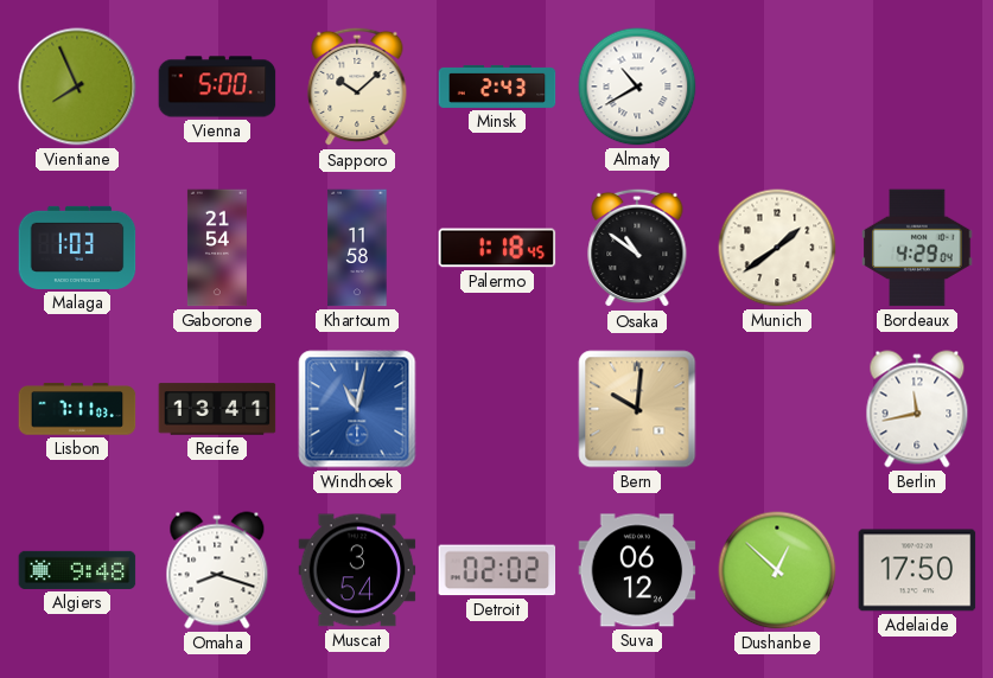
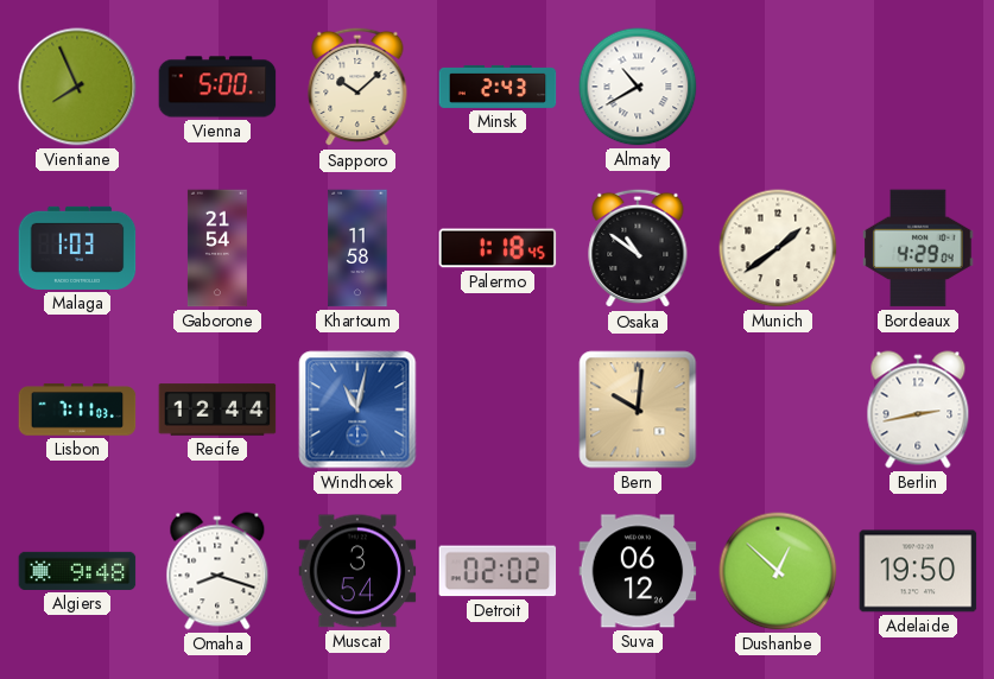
Recife: 13:41 -> 12:44 (217, 410)
Berlin: 11:43 -> 2:43 (918, 410)
Adelaide: 17:50 -> 19:50 (918, 571)
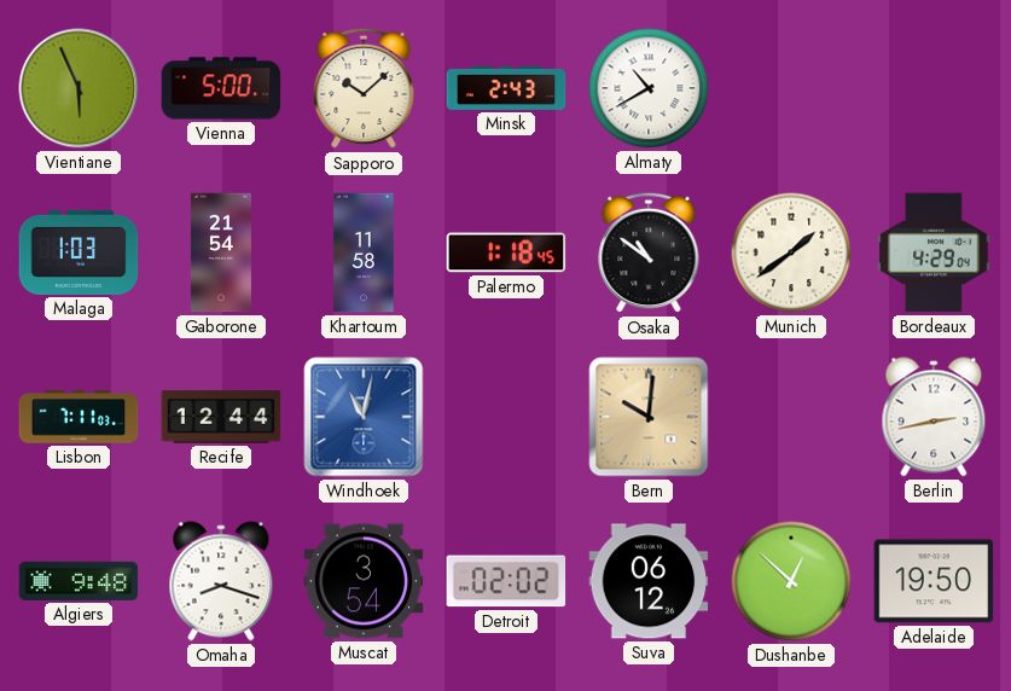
Vientiane: 7:56 -> 5:56 (79, 88)
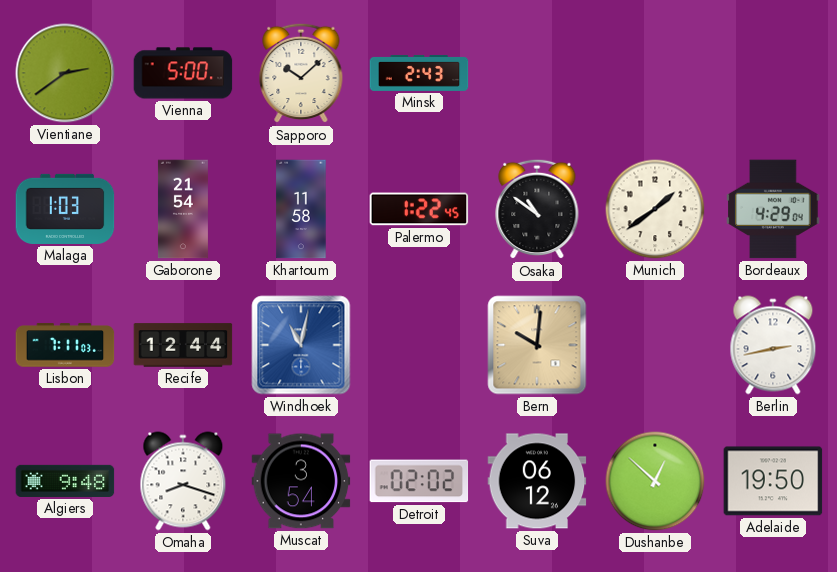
Vientiane: 5:56 -> 2:39 (65, 73)
Almaty: 10:40 -> none (649, 88)
Palermo: 1:18 -> 1:22 (419, 209)
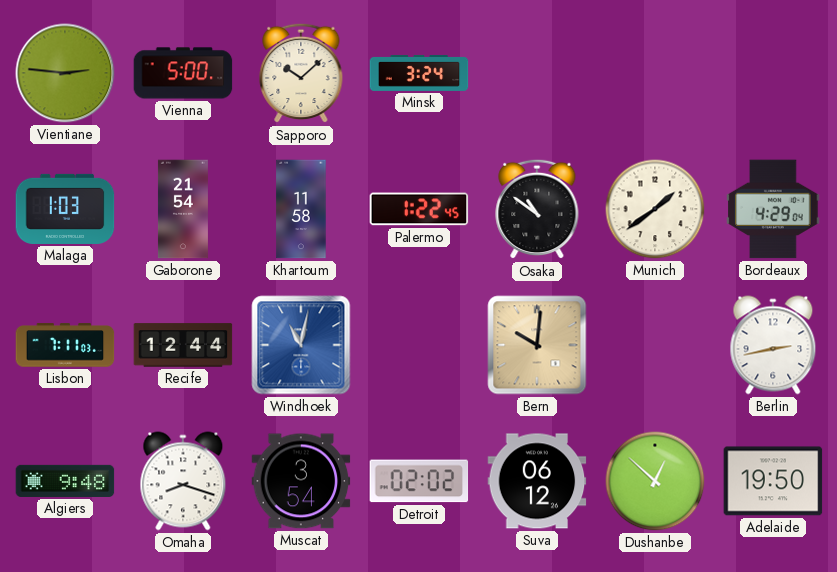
Vientiane: 2:39 -> 2:46 (65, 73)
Minsk: 2:43 -> 3:24 (419, 73)
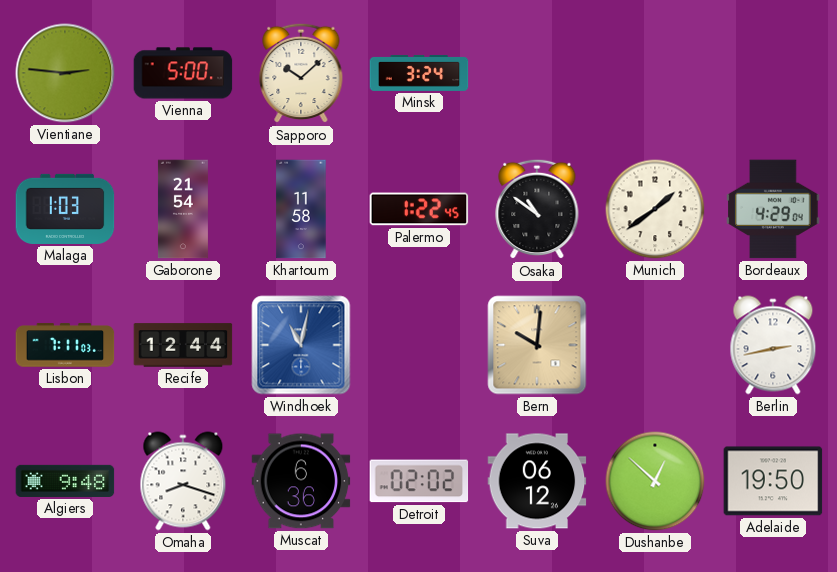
Muscat: 3:54 -> 6:36 (301, 481)
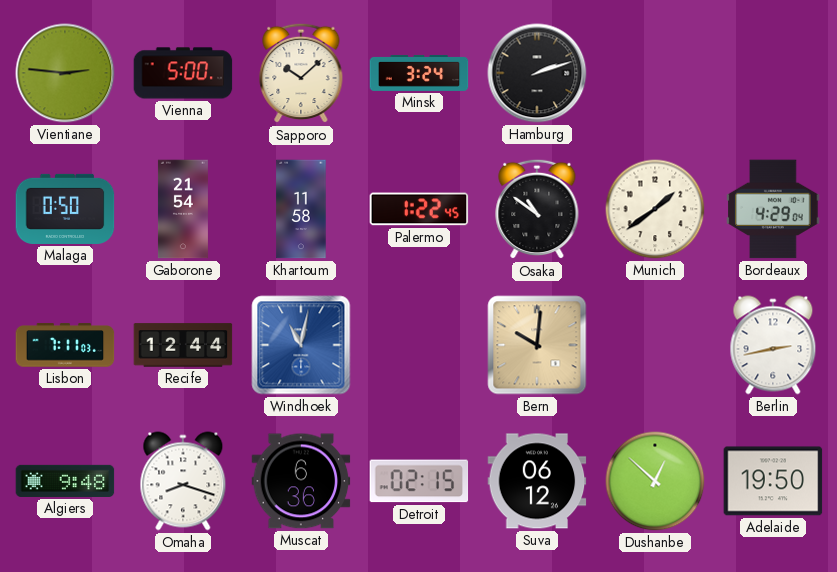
Hamburg: none -> 2:12 (537, 73)
Malaga: 1:03 -> 0:50 (65, 209)
Detroit: 02:02 -> 02:15 (419, 481)
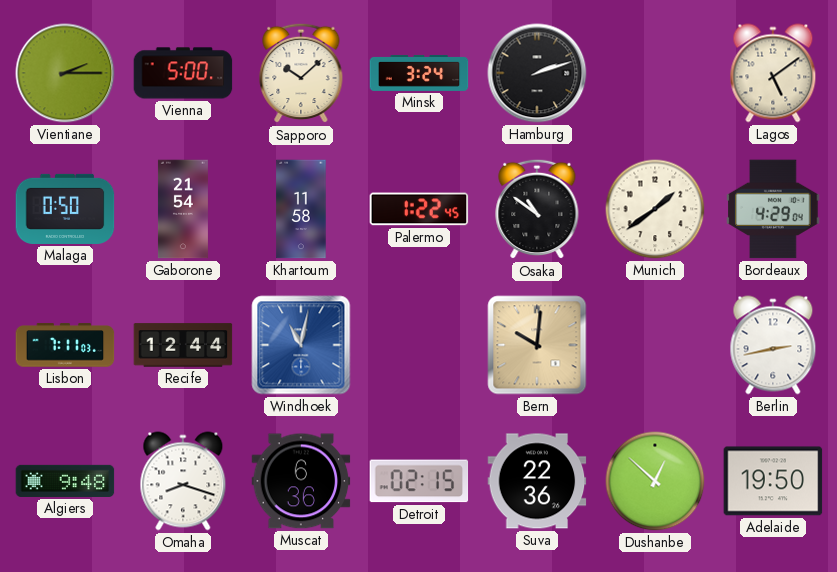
Vientiane: 2:46 -> 2:15 (65, 73)
Lagos: none -> 5:09 (773, 73)
Suva: 06:12 -> 22:36 (537, 481)
